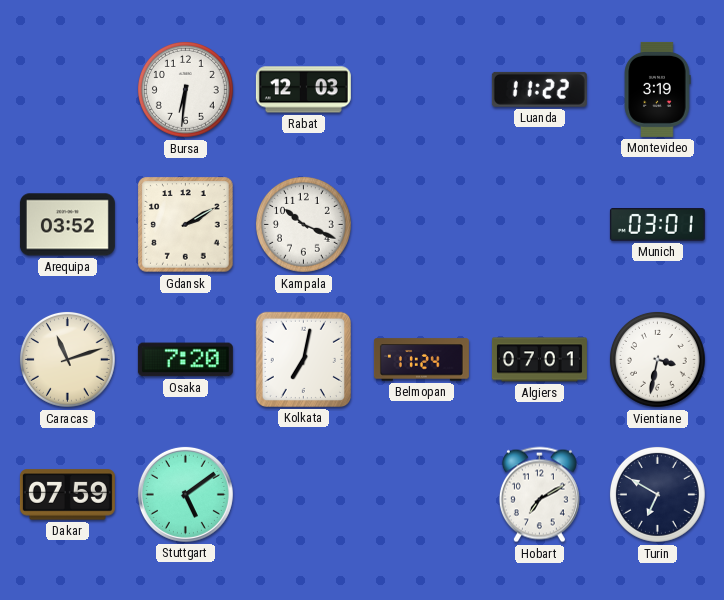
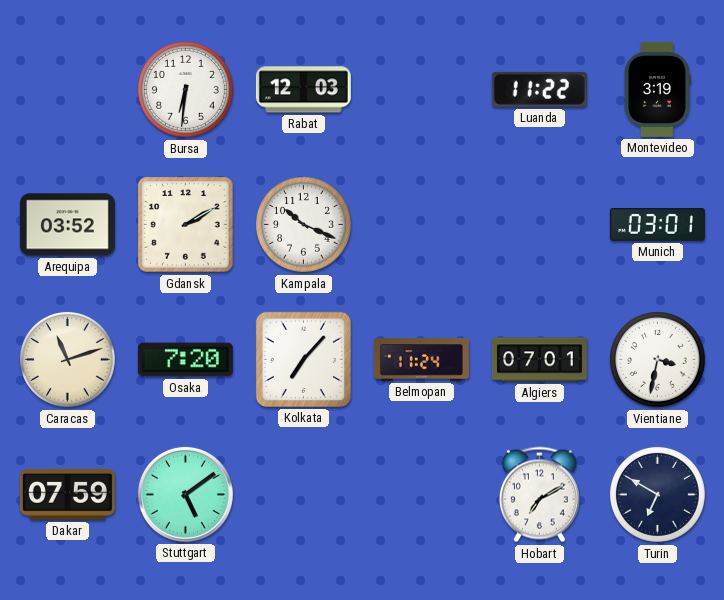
Kolkata: 7:02 -> 7:07 (303, 359)
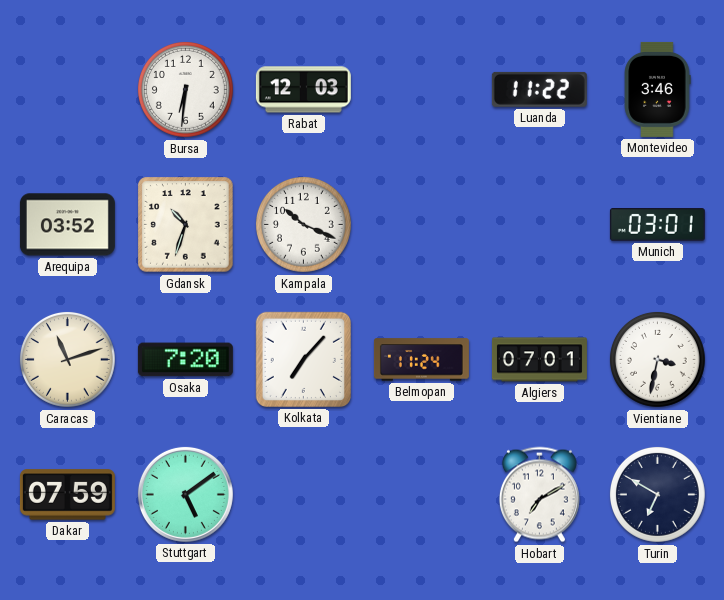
Montevideo: 3:19 -> 3:46 (657, 89)
Gdansk: 2:10 -> 10:33 (186, 225)
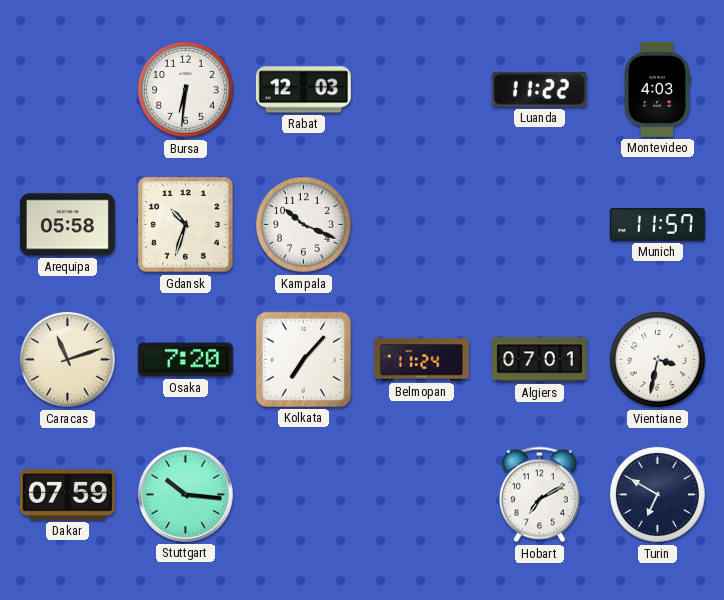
Montevideo: 3:46 -> 4:03 (657, 89)
Arequipa: 03:52 -> 05:58 (67, 225)
Munich: 03:01 -> 11:57 (657, 225)
Stuttgart: 5:09 -> 10:16 (185, 494)
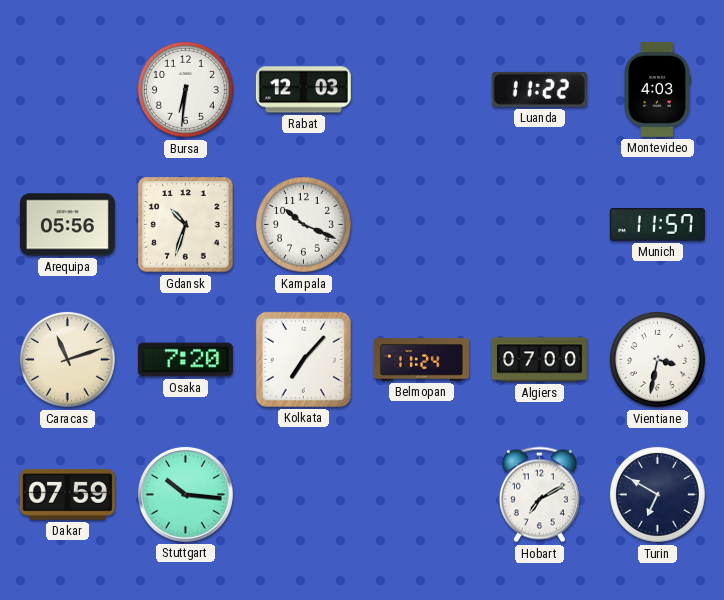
Arequipa: 05:58 -> 05:56 (67, 225)
Algiers: 07:01 -> 07:00 (539, 360)
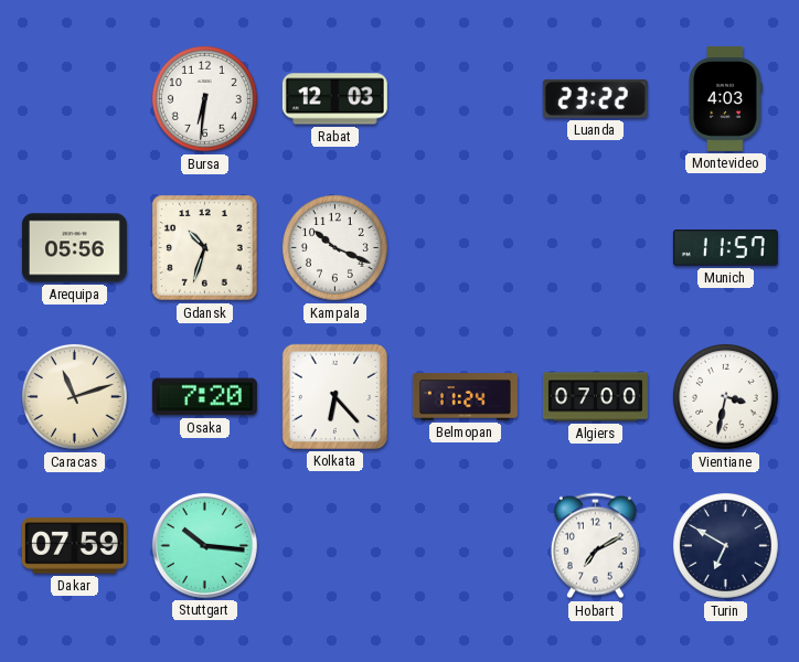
Luanda: 11:22 -> 23:22 (595, 98)
Kolkata: 7:07 -> 6:23 (334, 396)
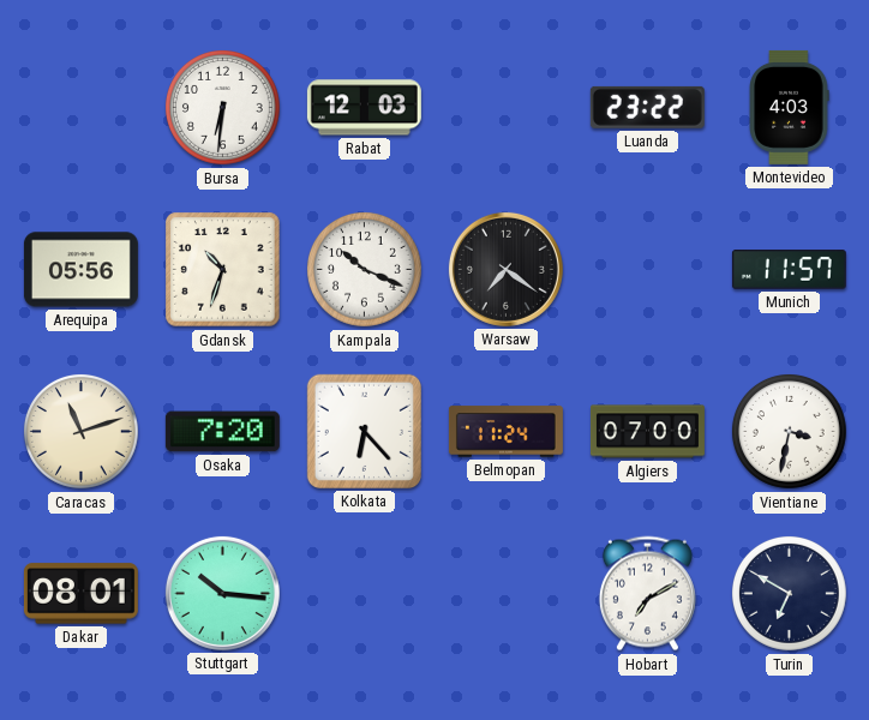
Warsaw: none -> 7:21 (505, 269)
Dakar: 07:59 -> 08:01 (80, 594)
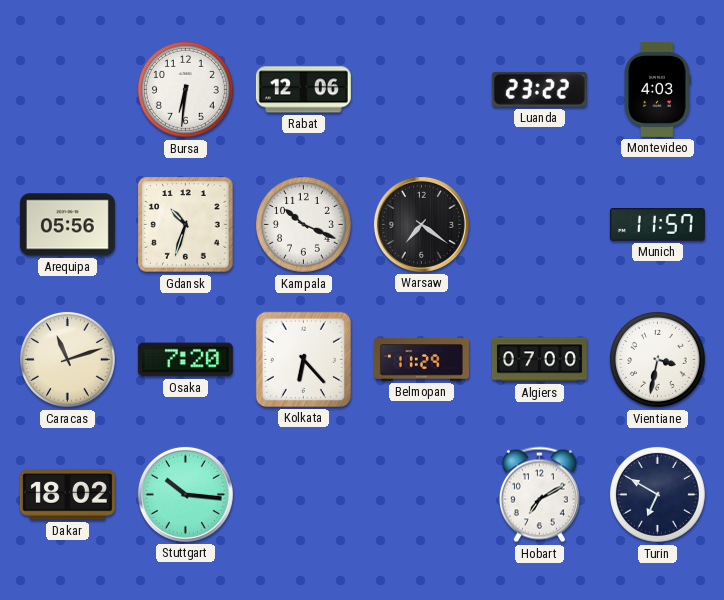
Rabat: 12:03 -> 12:06 (303, 90)
Belmopan: 11:24 -> 11:29 (421, 360)
Dakar: 08:01 -> 18:02 (67, 495)
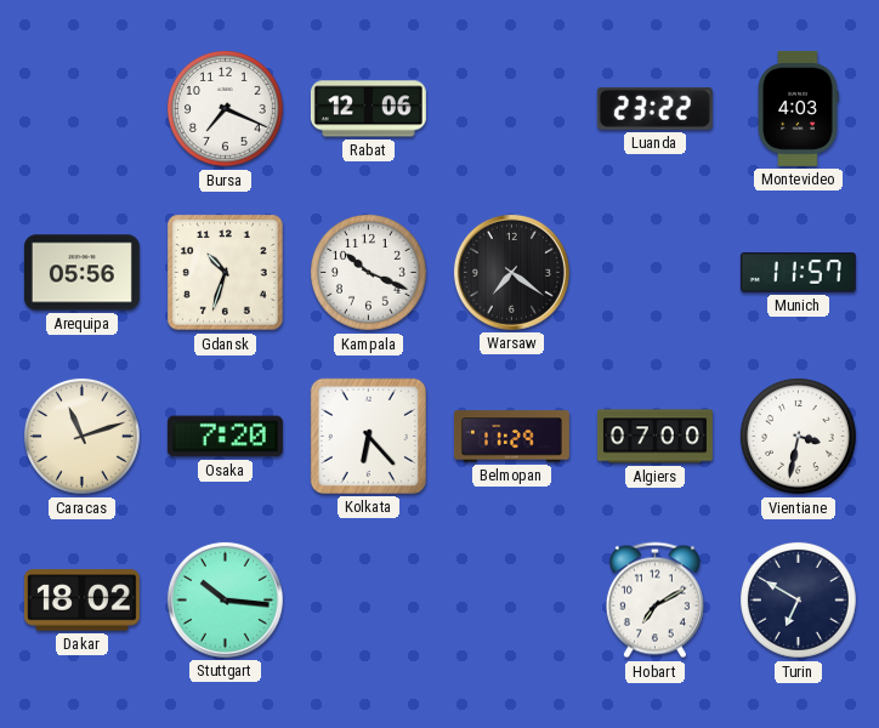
Bursa: 6:31 -> 7:19 (225, 108)
